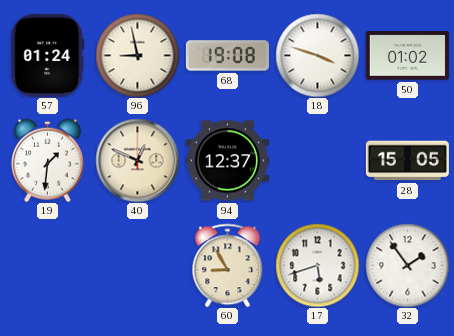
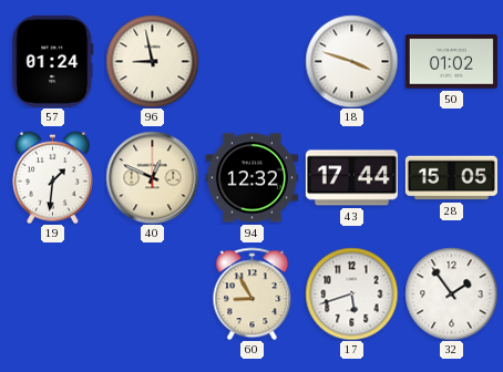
68: 19:08 -> none (227, 56)
94: 12:37 -> 12:32 (251, 178)
43: none -> 17:44 (351, 178)
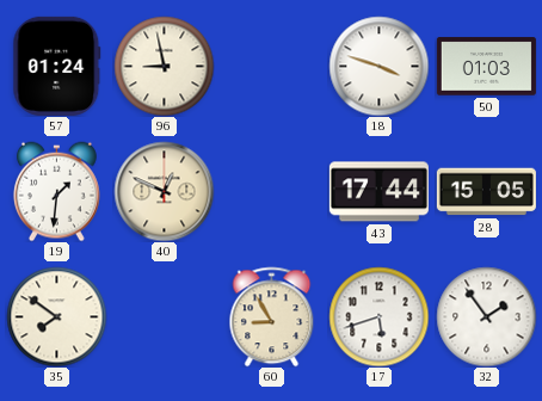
50: 01:02 -> 01:03 (486, 67)
94: 12:32 -> none (251, 178)
35: none -> 7:51 (56, 316)
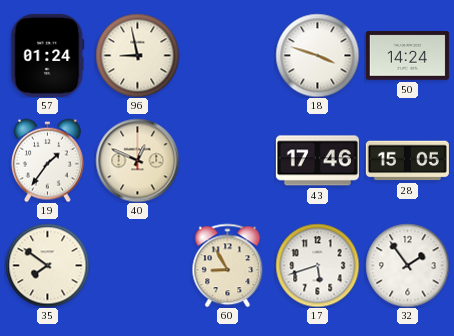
50: 01:03 -> 14:24 (407, 56)
19: 1:31 -> 1:36 (48, 160)
43: 17:44 -> 17:46 (317, 161)
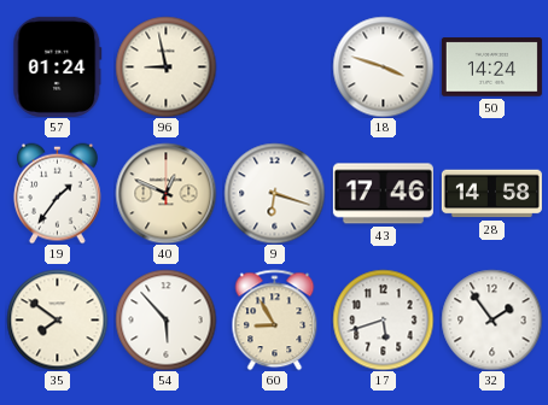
9: none -> 6:18 (274, 193)
28: 15:05 -> 14:58 (491, 194)
54: none -> 5:53 (165, 319)
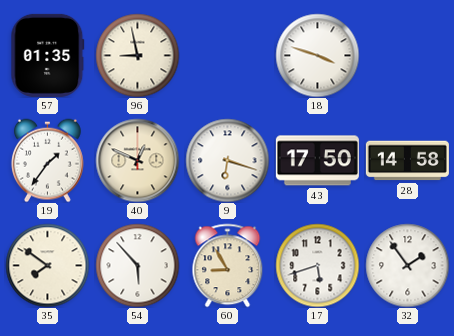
57: 01:24 -> 01:35 (48, 55)
50: 14:24 -> none (491, 67)
43: 17:46 -> 17:50 (317, 161)
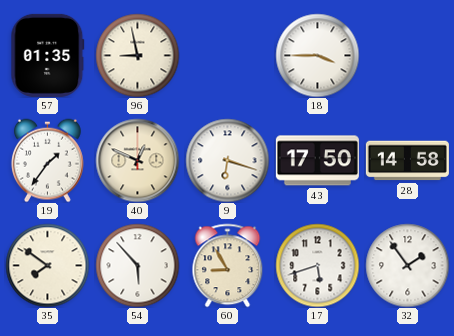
18: 3:48 -> 3:45 (317, 55)
